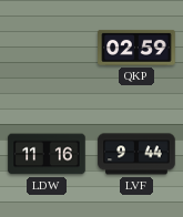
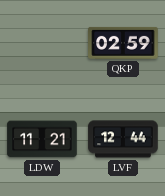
LDW: 11:16 -> 11:21 (42, 139)
LVF: 9:44 -> 12:44 (123, 139)
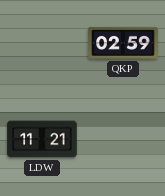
LVF: 12:44 -> none (123, 139)
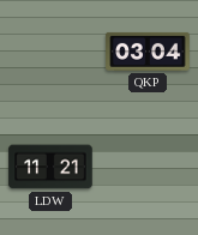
QKP: 02:59 -> 03:04 (148, 52)
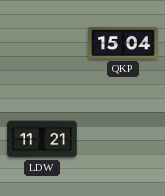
QKP: 03:04 -> 15:04 (123, 43)
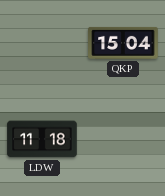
LDW: 11:21 -> 11:18 (42, 139)
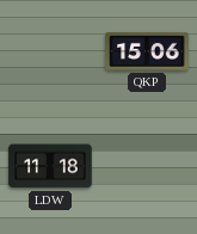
QKP: 15:04 -> 15:06 (147, 51)
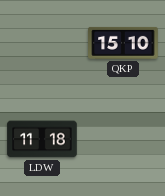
QKP: 15:06 -> 15:10 (123, 43)
